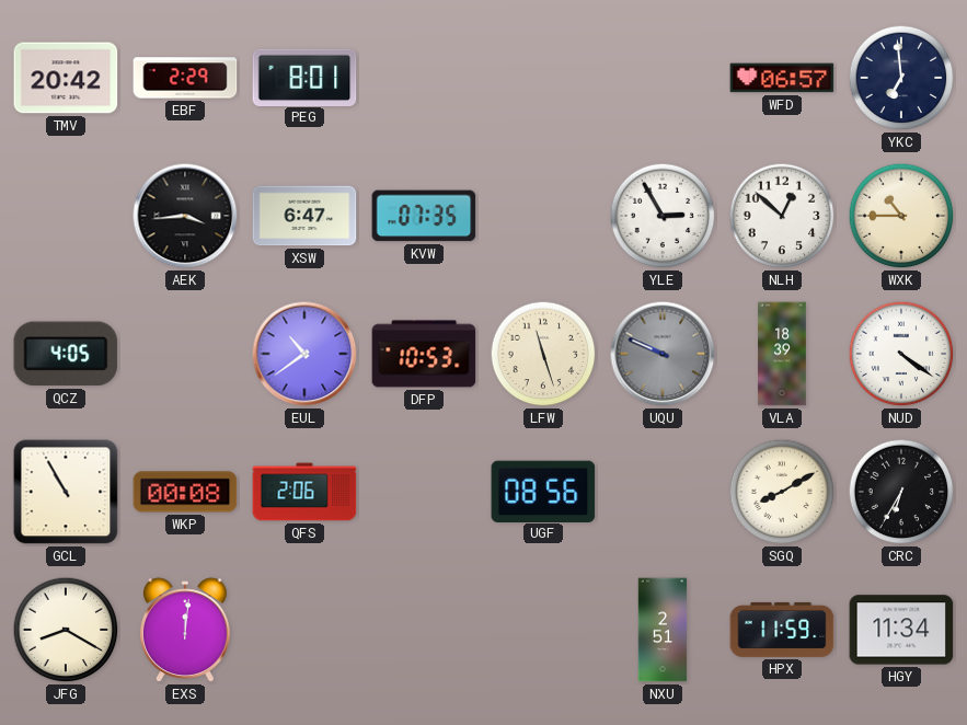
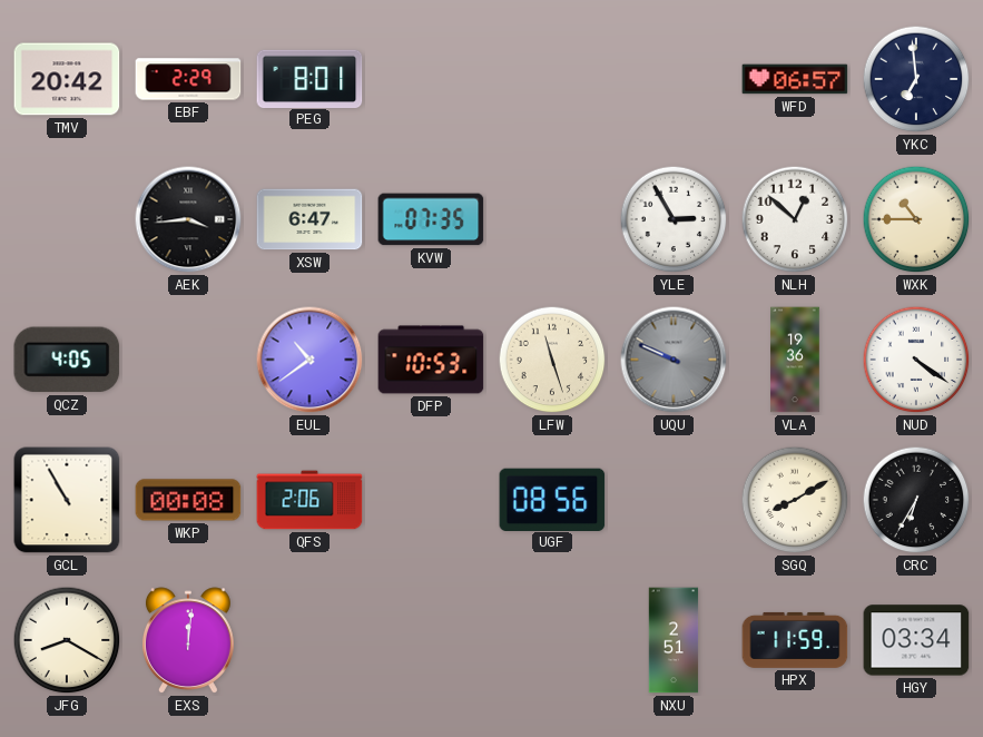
VLA: 18:39 -> 19:36 (795, 360)
HGY: 11:34 -> 03:34 (916, 640)
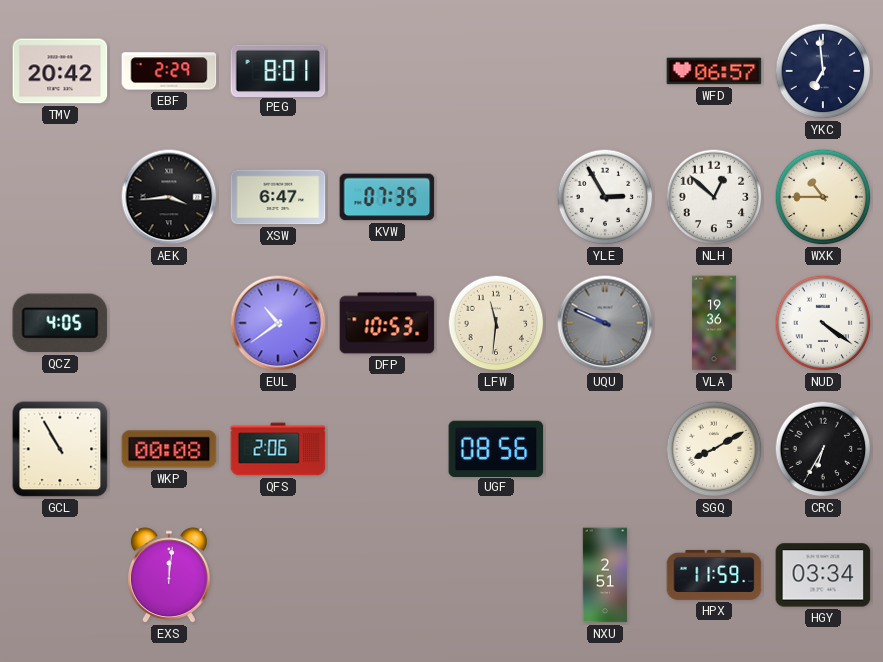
LFW: 11:27 -> 11:31 (496, 323)
JFG: 8:20 -> none (67, 640)
